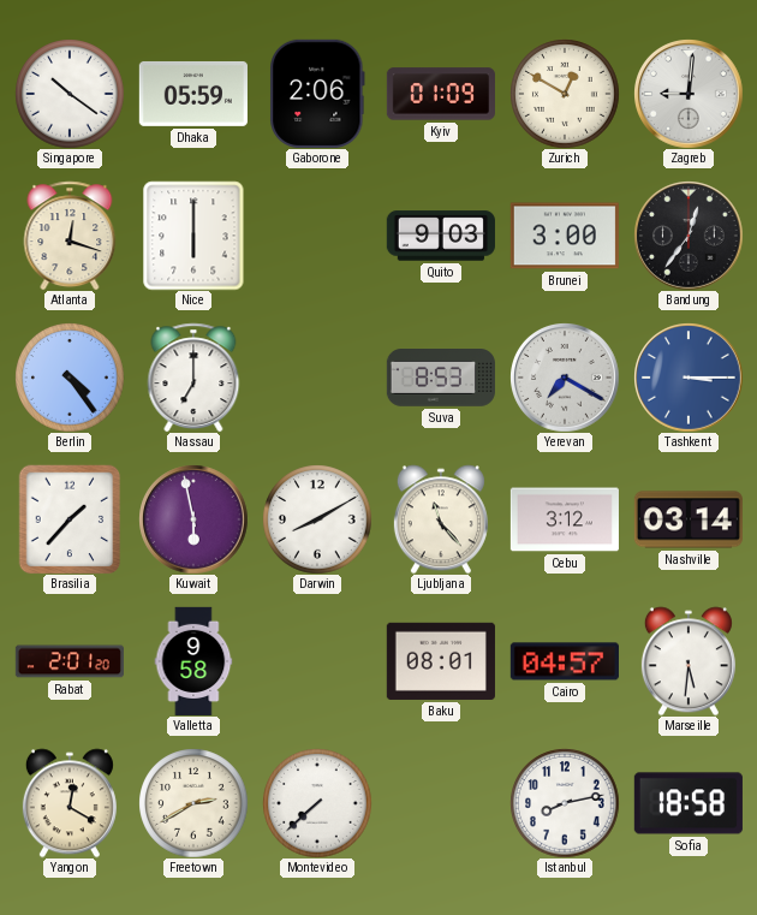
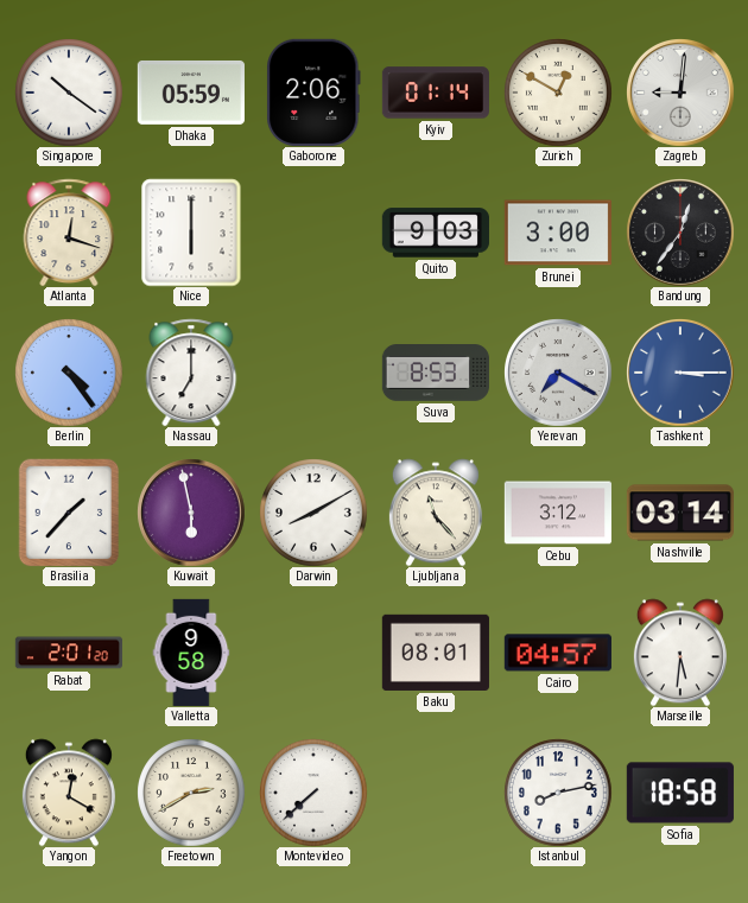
Kyiv: 01:09 -> 01:14 (436, 93)
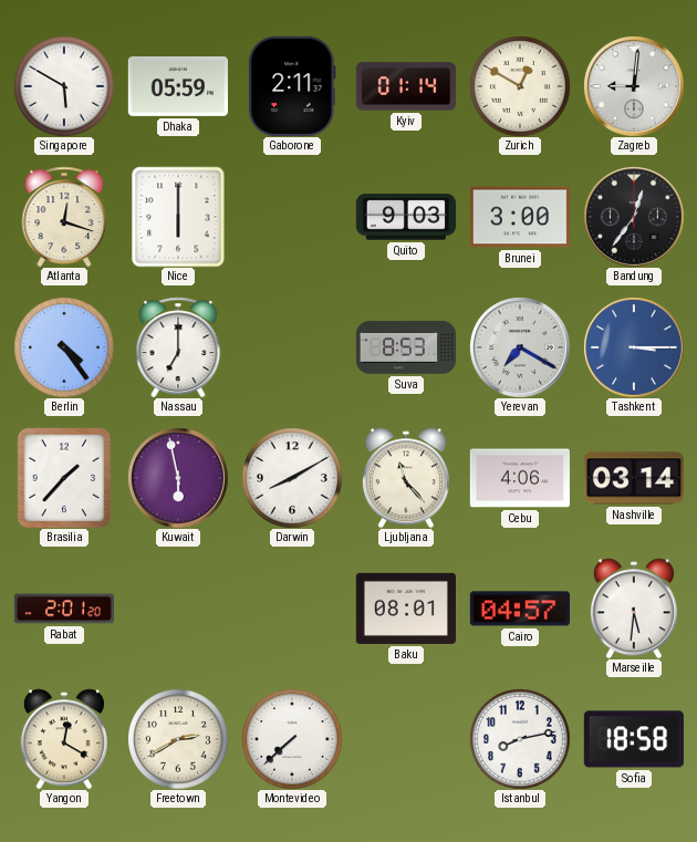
Singapore: 10:21 -> 5:50 (64, 86)
Gaborone: 2:06 -> 2:11 (292, 86)
Cebu: 3:12 -> 4:06 (520, 478)
Valletta: 9:58 -> none (191, 653)
